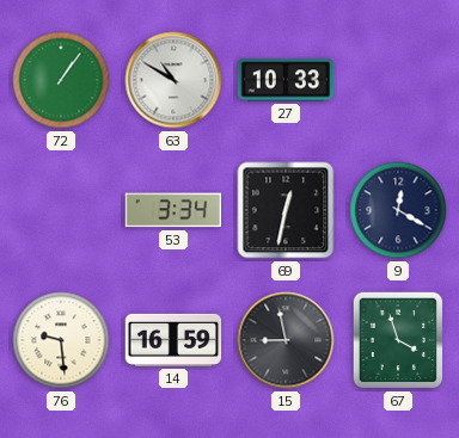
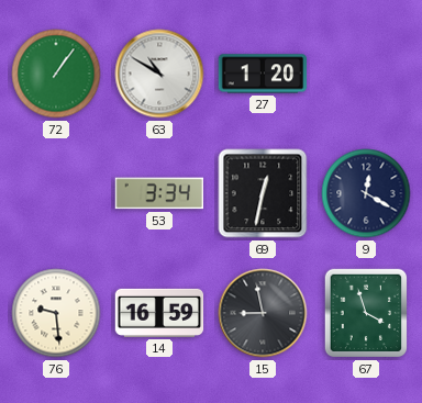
27: 10:33 -> 1:20 (263, 74)
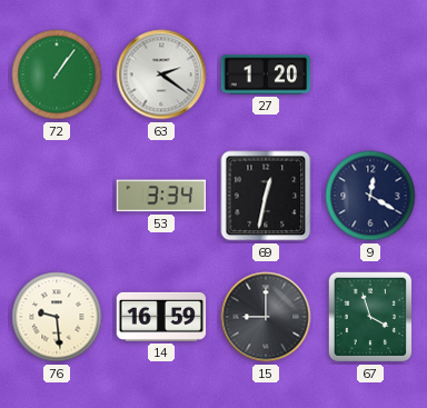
63: 10:50 -> 2:21 (161, 74)
15: 8:58 -> 9:00 (266, 317)
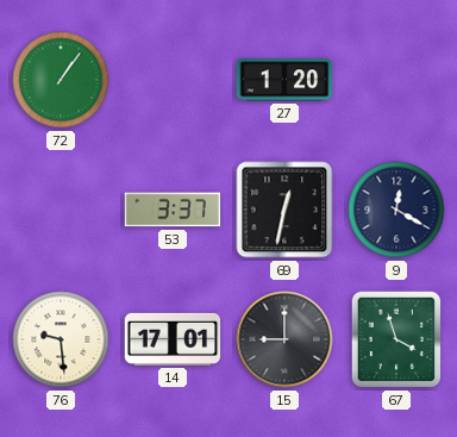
63: 2:21 -> none (161, 74)
53: 3:34 -> 3:37 (171, 210)
14: 16:59 -> 17:01 (173, 339)
